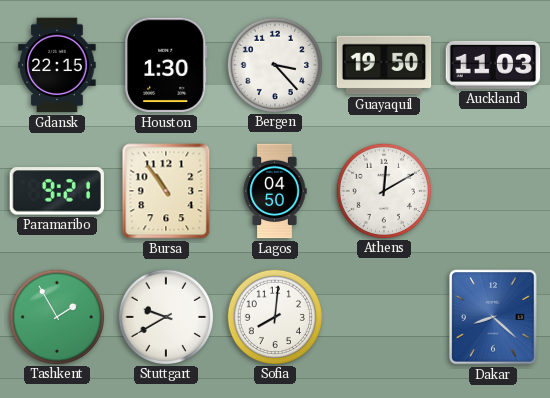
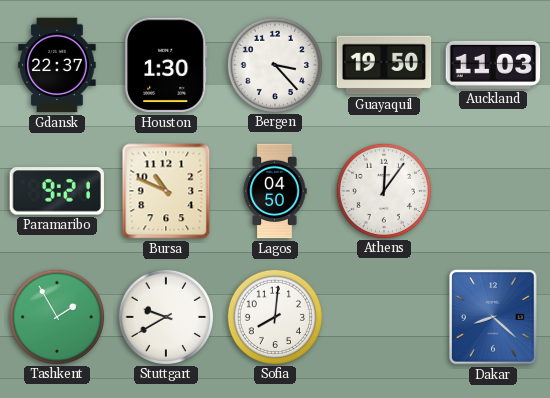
Gdansk: 22:15 -> 22:37 (57, 65)
Bursa: 10:54 -> 10:49 (166, 191)
Athens: 12:10 -> 12:06 (383, 190)
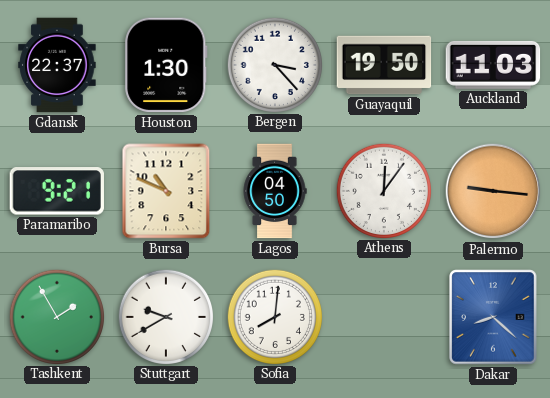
Palermo: none -> 9:16 (493, 191)
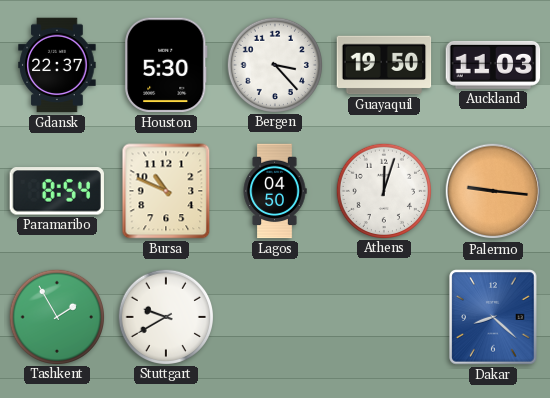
Houston: 1:30 -> 5:30 (166, 65)
Paramaribo: 9:21 -> 8:54 (56, 191)
Athens: 12:06 -> 12:03 (383, 190)
Sofia: 8:01 -> none (274, 316)
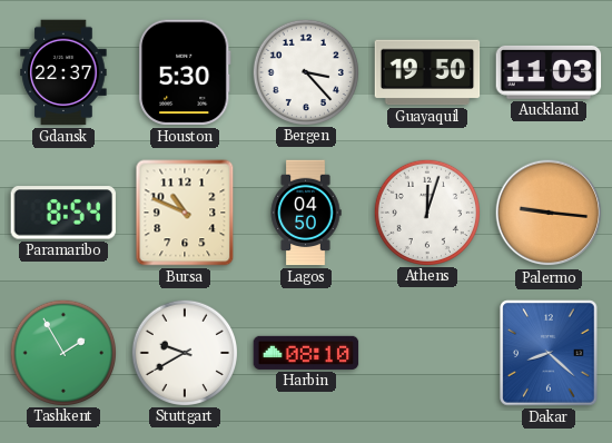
Harbin: none -> 08:10 (306, 353)
